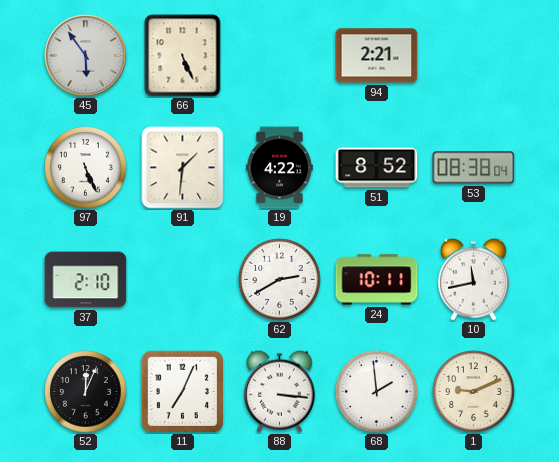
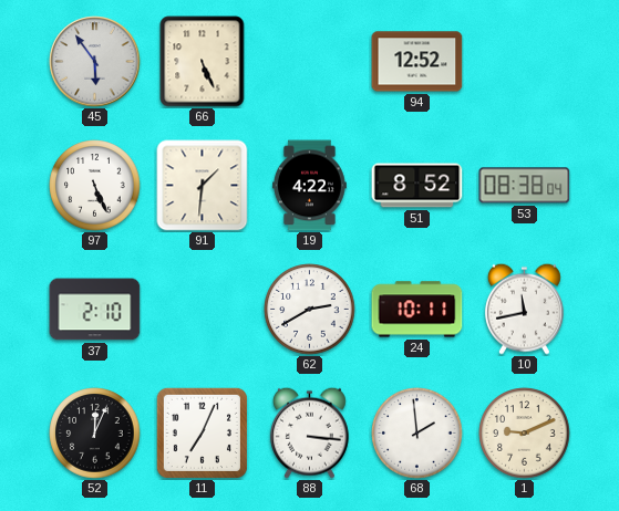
94: 2:21 -> 12:52 (417, 62)
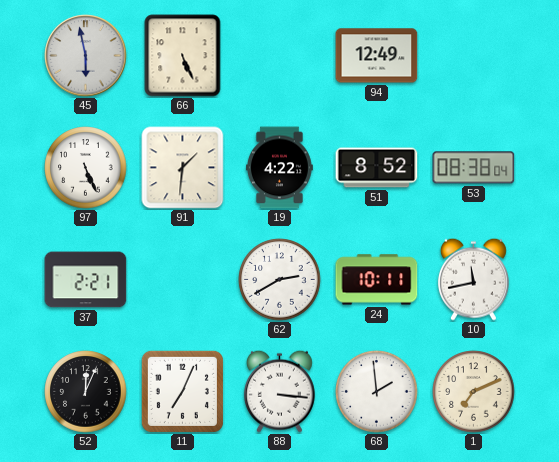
45: 5:54 -> 5:58 (86, 56)
94: 12:52 -> 12:49 (377, 56)
37: 2:10 -> 2:21 (86, 280)
1: 9:11 -> 7:11 (474, 392)
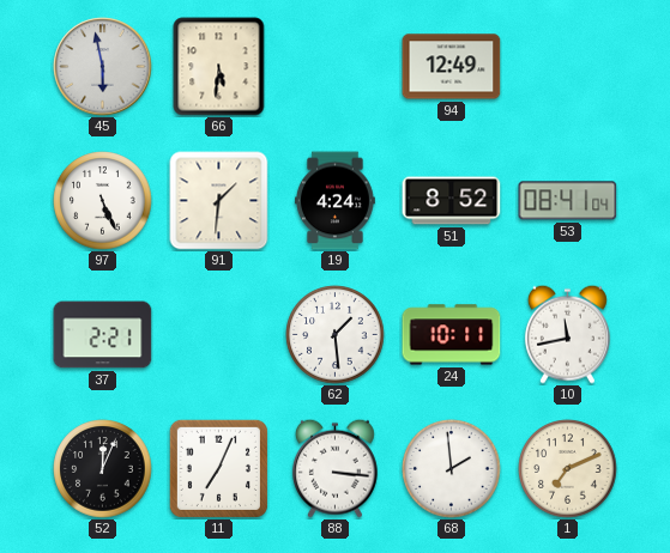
66: 5:26 -> 5:31 (219, 67)
19: 4:22 -> 4:24 (336, 201)
53: 08:38 -> 08:41 (568, 201)
62: 2:40 -> 1:29 (336, 335)
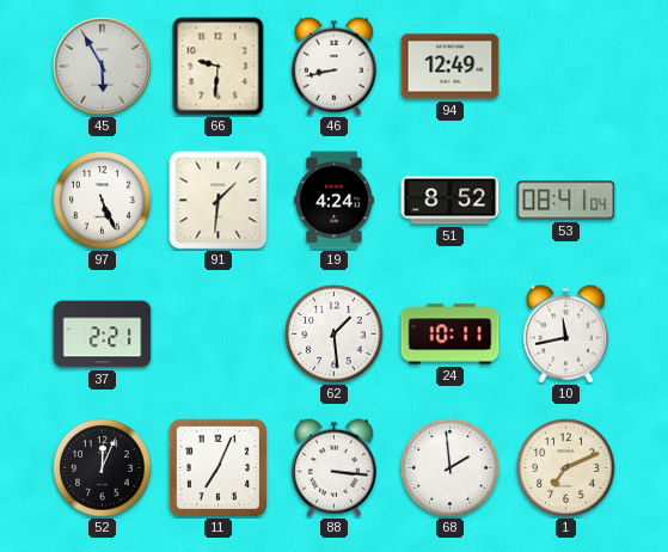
45: 5:58 -> 5:55 (103, 67)
66: 5:31 -> 9:31 (219, 67)
46: none -> 8:43 (333, 66)
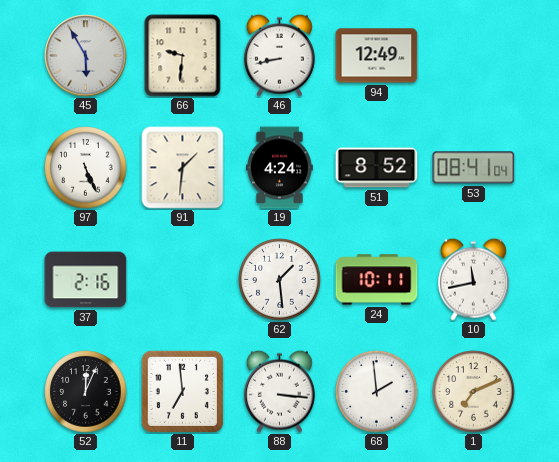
37: 2:21 -> 2:16 (86, 280)
11: 7:04 -> 6:59 (182, 391)
